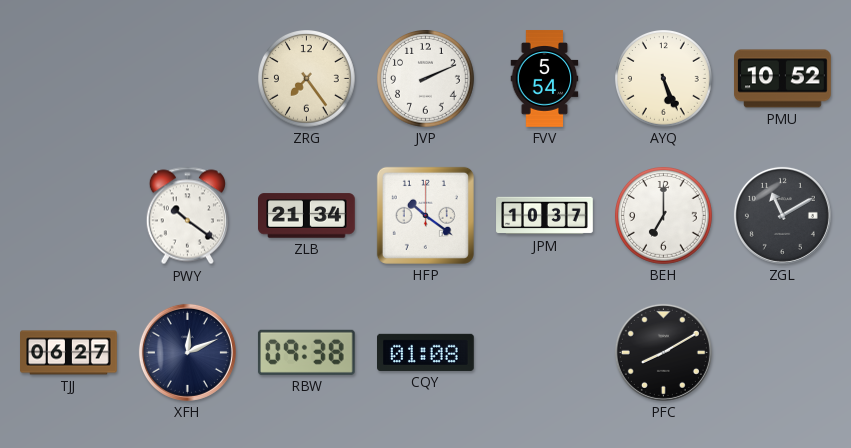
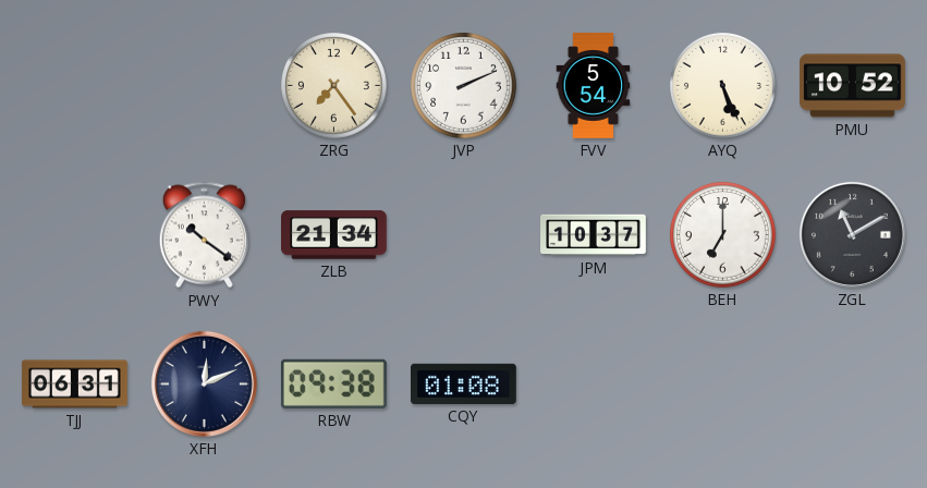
HFP: 10:21 -> none (425, 215)
TJJ: 06:27 -> 06:31 (75, 385)
PFC: 8:10 -> none (663, 352)
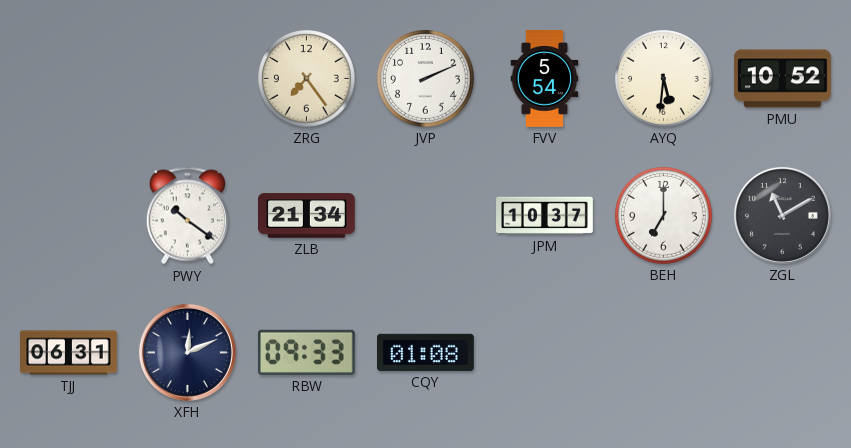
AYQ: 5:26 -> 5:31 (664, 79)
RBW: 09:38 -> 09:33 (306, 352)
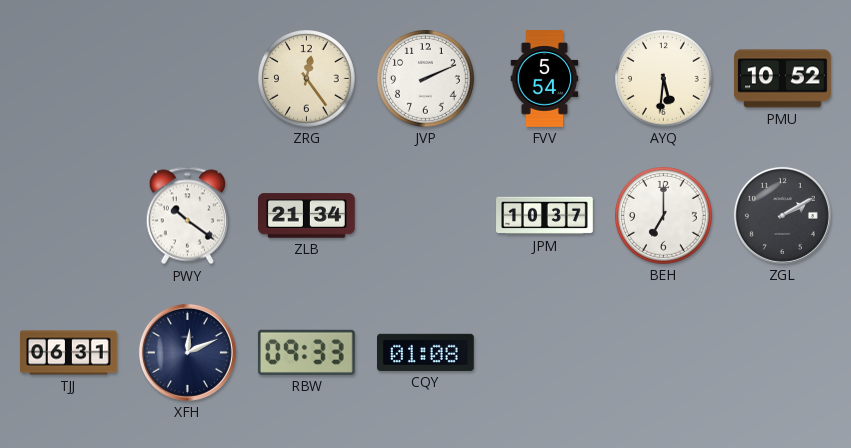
ZRG: 7:24 -> 12:24 (307, 79)
ZGL: 11:10 -> 2:10 (782, 215)
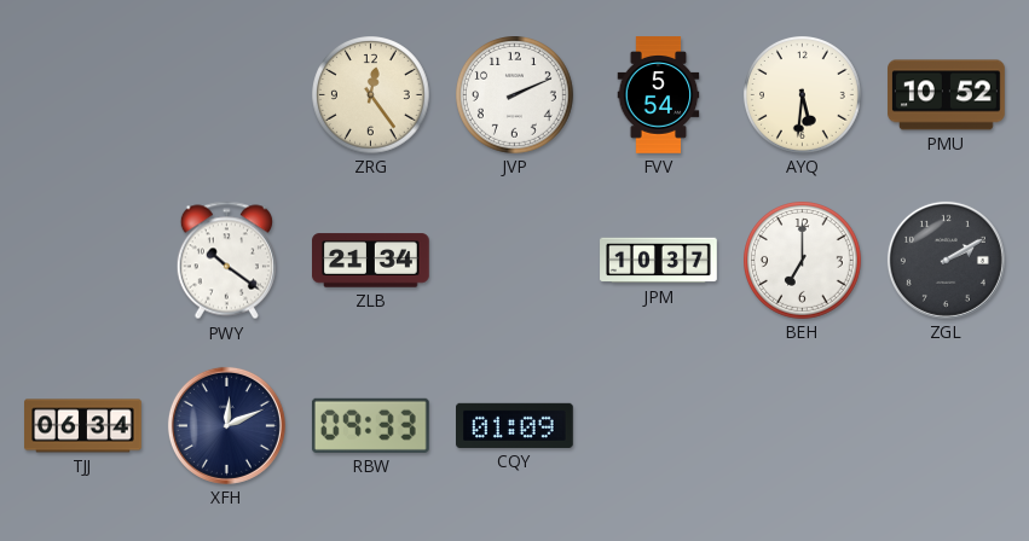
TJJ: 06:31 -> 06:34 (83, 426)
CQY: 01:08 -> 01:09 (515, 425)
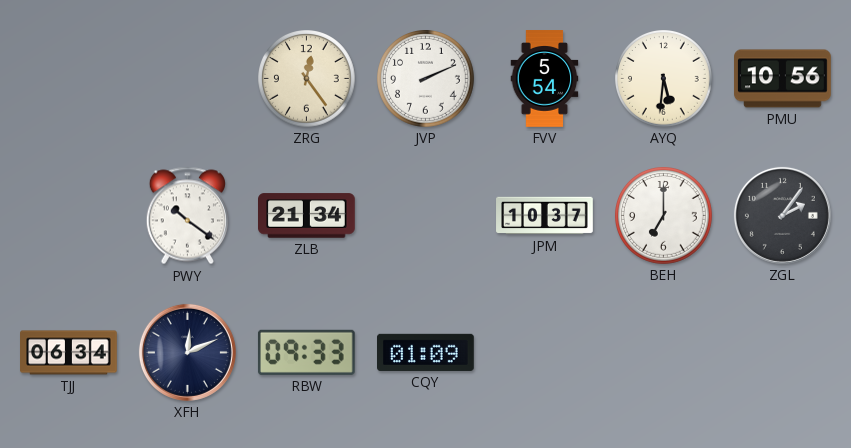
PMU: 10:52 -> 10:56 (783, 79)
ZGL: 2:10 -> 2:06 (782, 215)
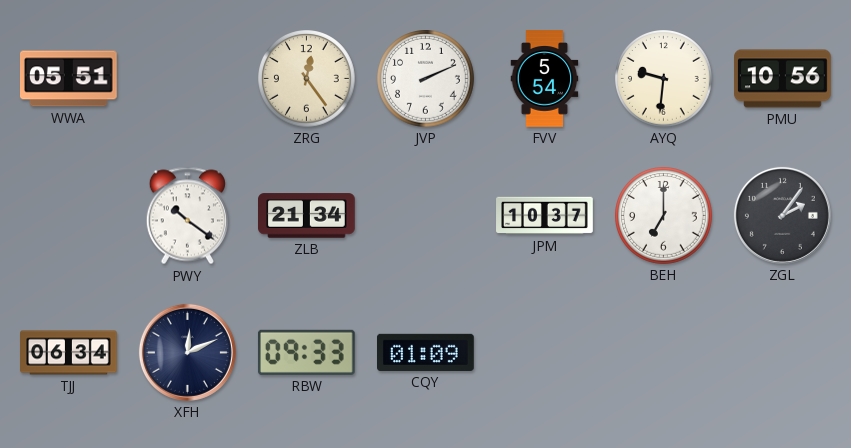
WWA: none -> 05:51 (69, 79)
AYQ: 5:31 -> 9:31 (664, 79)
